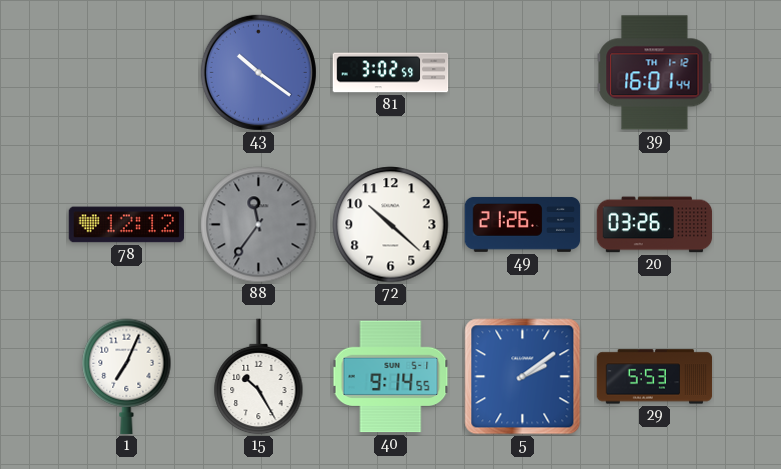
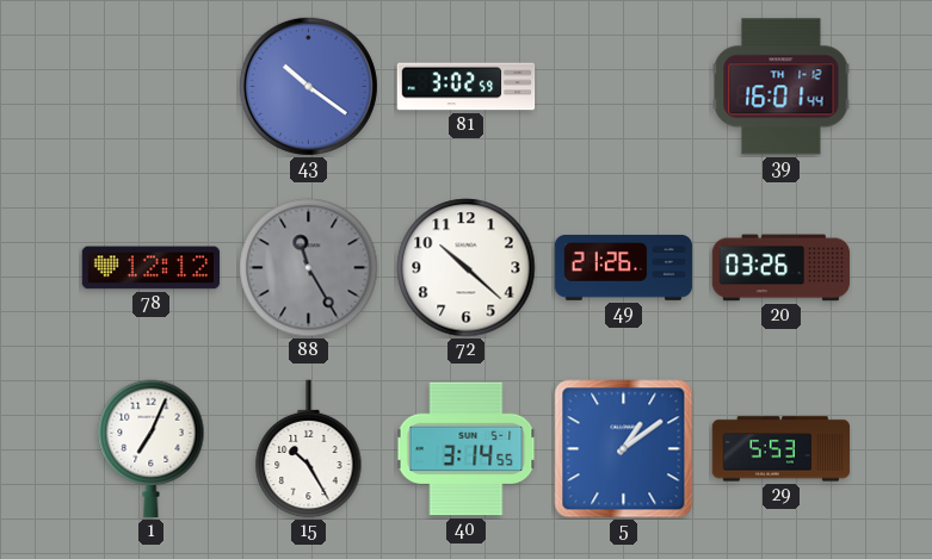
88: 11:36 -> 11:25 (309, 268)
40: 9:14 -> 3:14 (467, 449)
5: 2:09 -> 1:09 (624, 449)
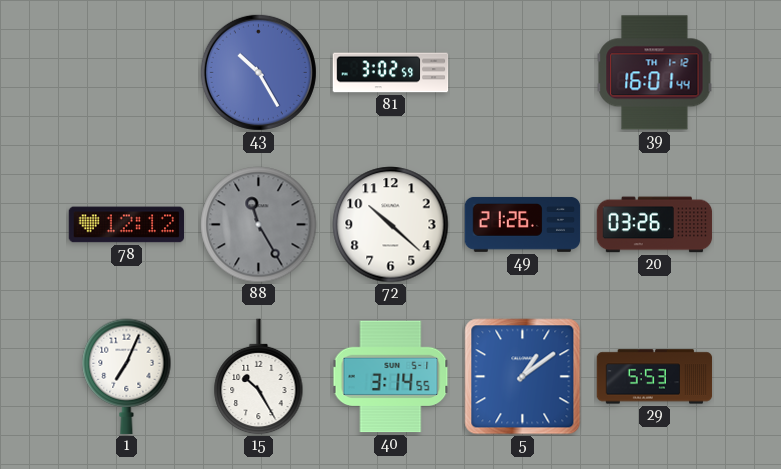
43: 10:21 -> 10:25 (258, 72)
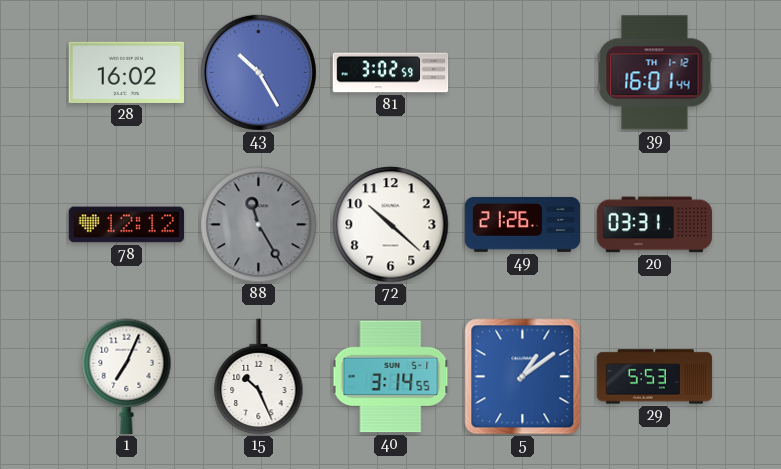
28: none -> 16:02 (127, 72)
20: 03:26 -> 03:31 (655, 225)
15: 10:25 -> 10:26 (259, 377)
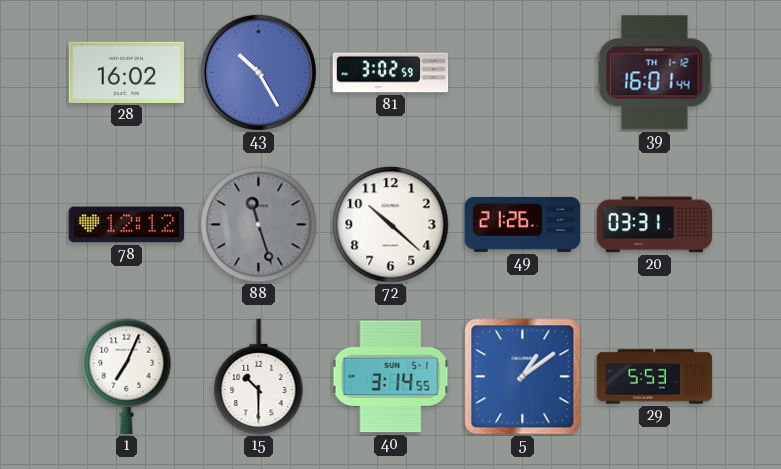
88: 11:25 -> 11:27 (259, 225)
15: 10:26 -> 10:30 (259, 377)
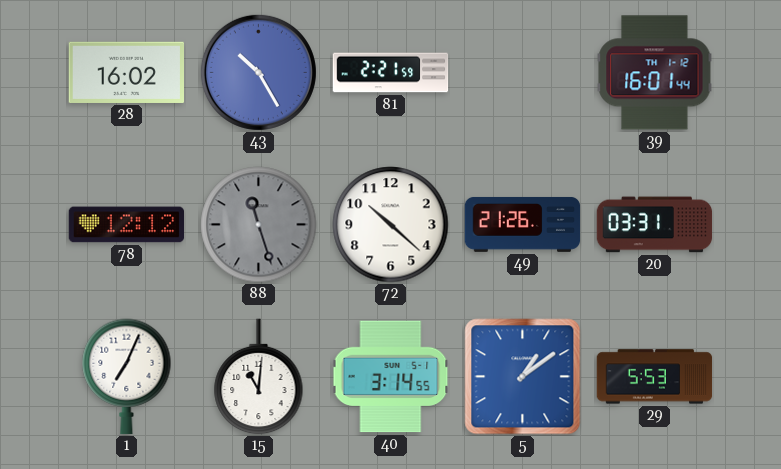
81: 3:02 -> 2:21 (391, 73)
15: 10:30 -> 11:01 (259, 377)
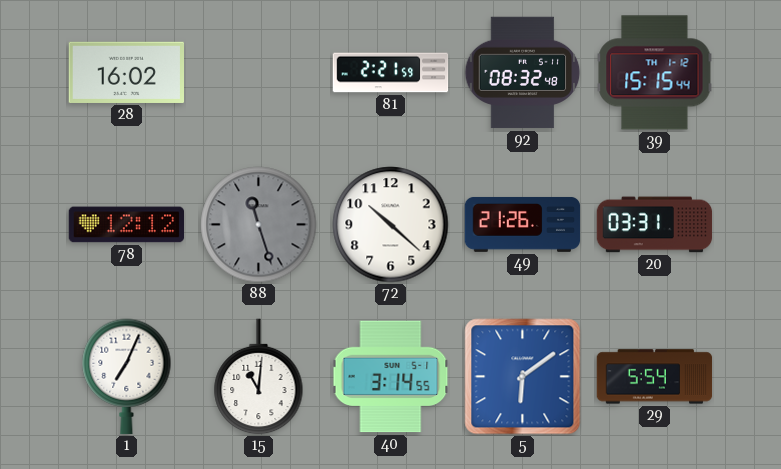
43: 10:25 -> none (258, 72)
92: none -> 08:32 (523, 73)
39: 16:01 -> 15:15 (655, 73)
5: 1:09 -> 6:09 (523, 377)
29: 5:53 -> 5:54 (655, 377)
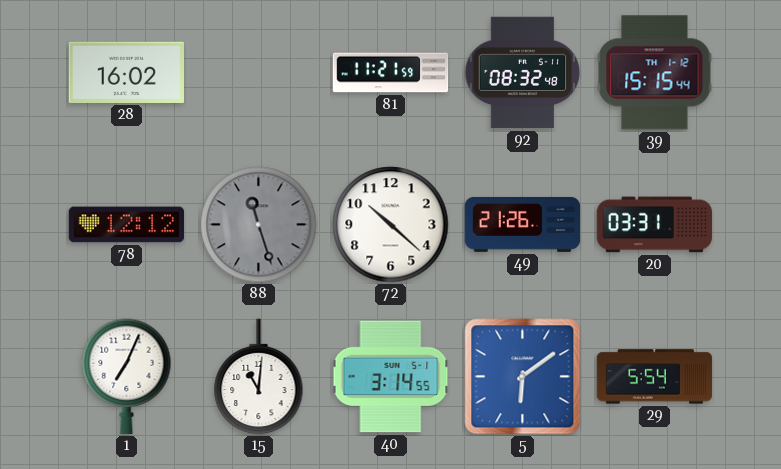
81: 2:21 -> 11:21 (391, 73)
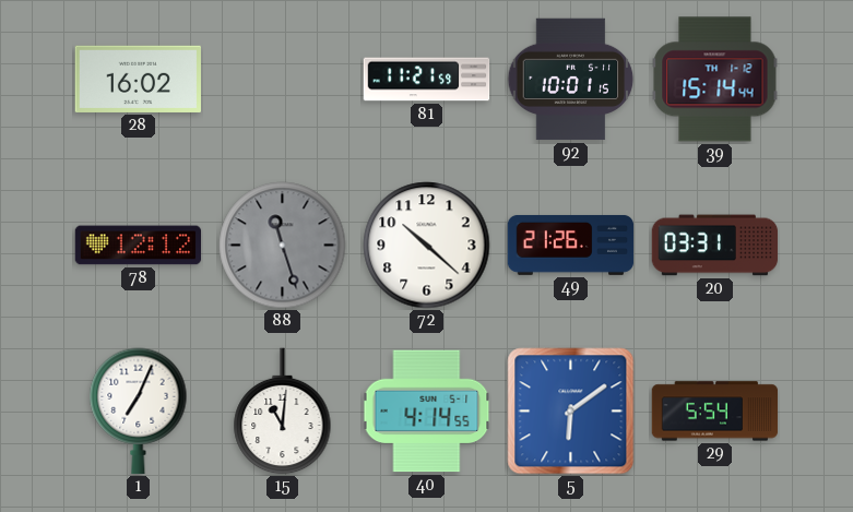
92: 08:32 -> 10:01 (571, 80)
39: 15:15 -> 15:14 (715, 80)
40: 3:14 -> 4:14 (427, 412)
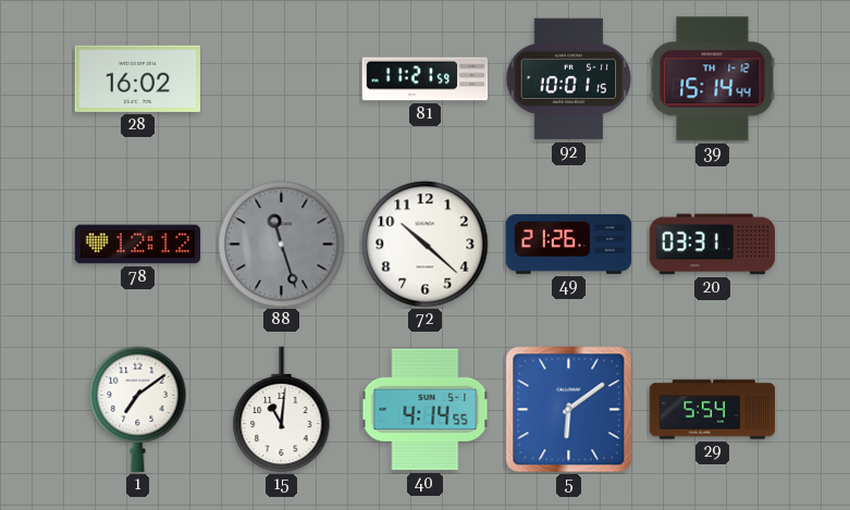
1: 7:04 -> 7:09 (138, 410)
